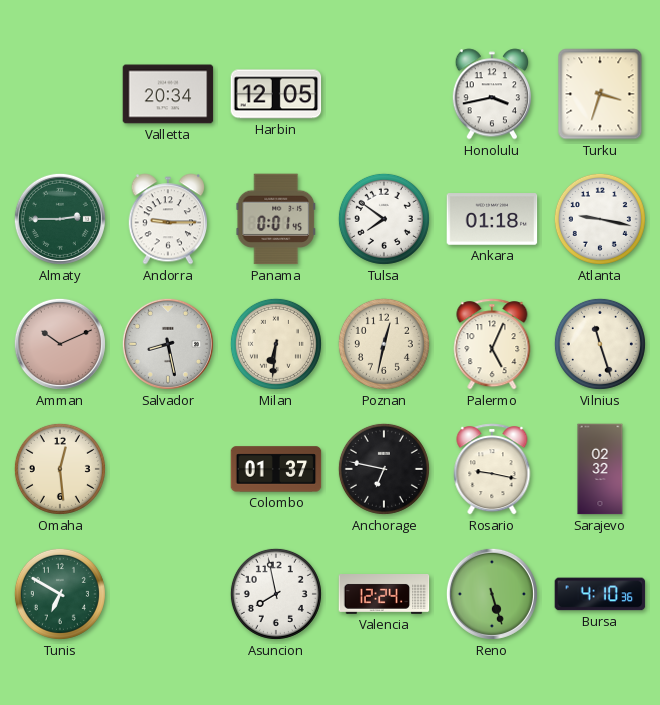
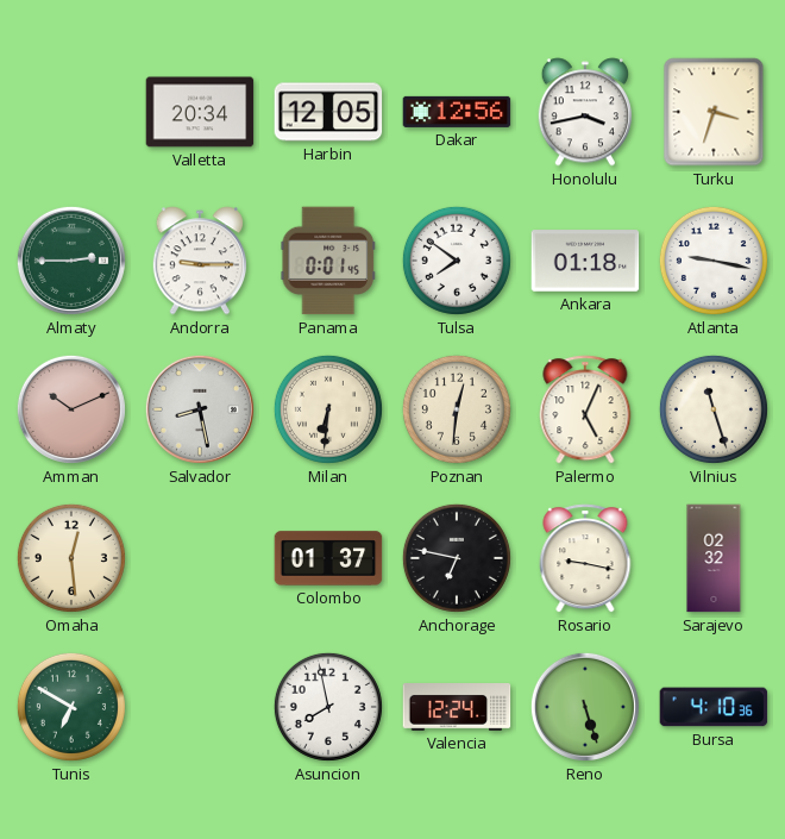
Dakar: none -> 12:56 (457, 112)
Poznan: 12:32 -> 12:31 (457, 409)
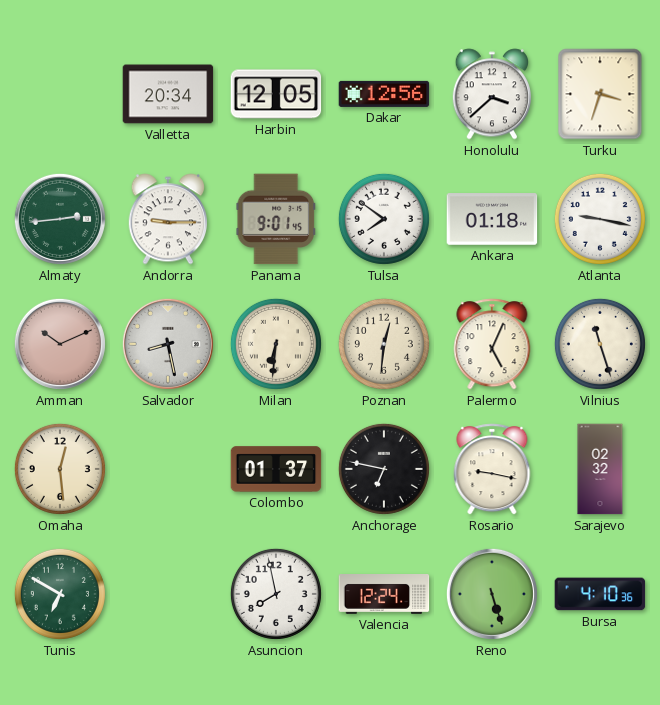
Honolulu: 3:43 -> 3:38 (491, 94)
Almaty: 2:45 -> 2:44 (60, 219)
Panama: 0:01 -> 9:01 (275, 219)
